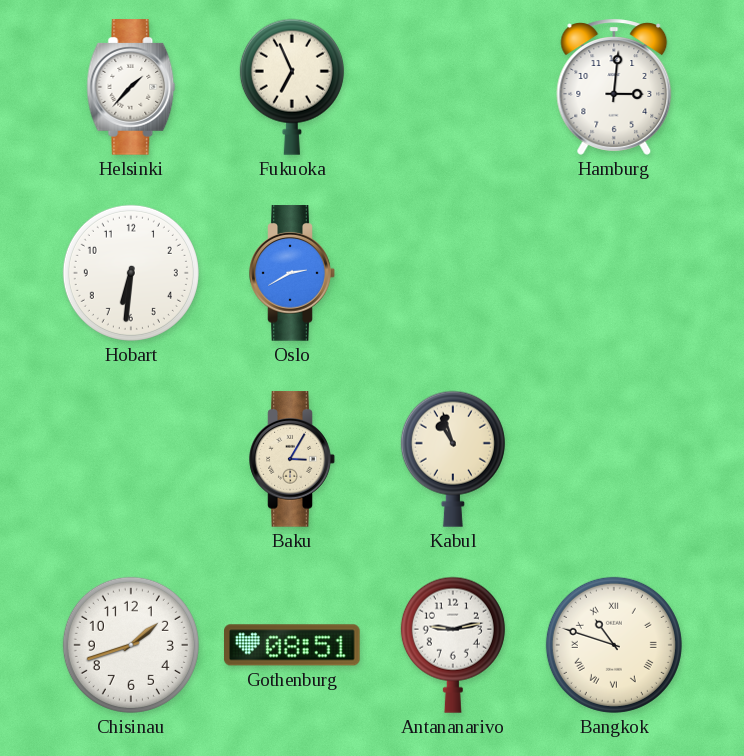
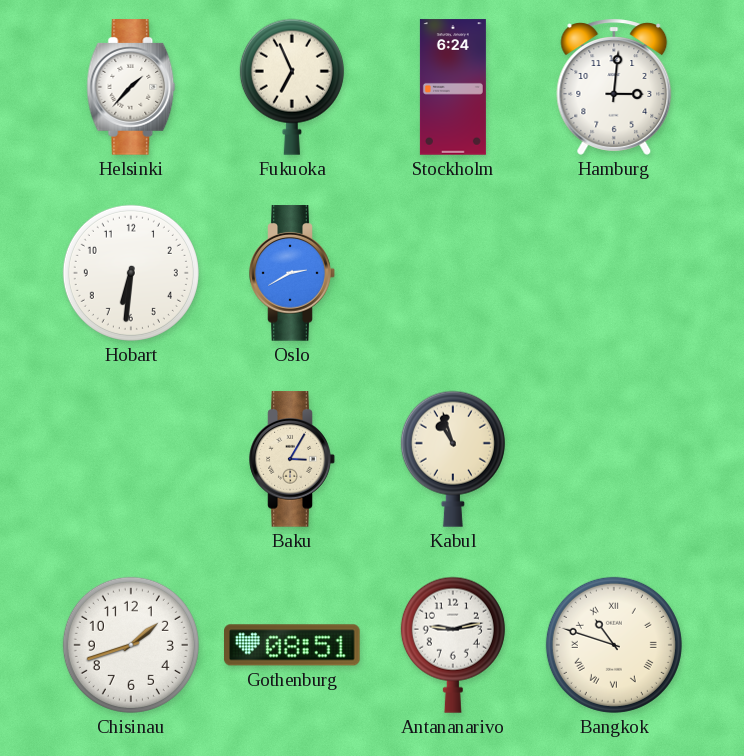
Stockholm: none -> 6:24 (453, 87)
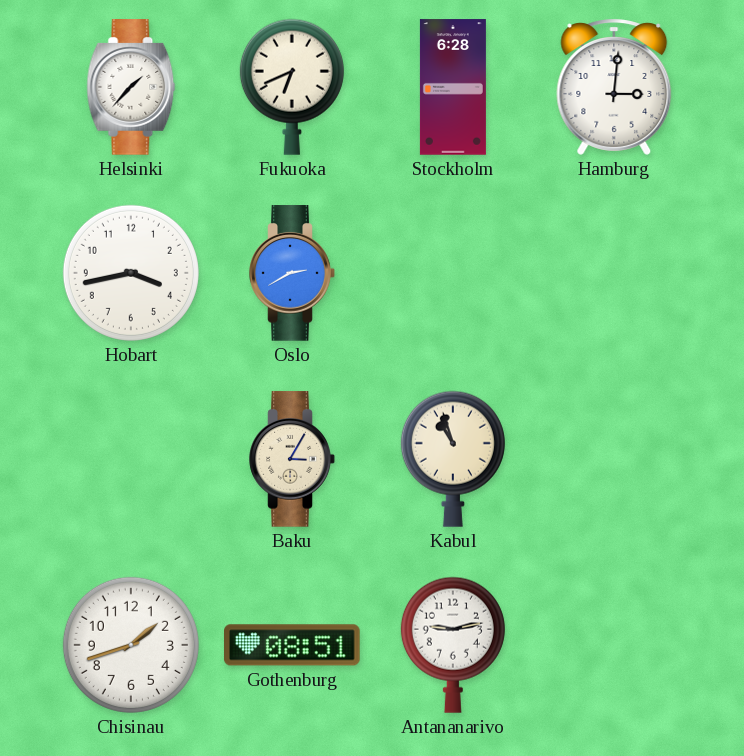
Fukuoka: 6:56 -> 6:41 (292, 87)
Stockholm: 6:24 -> 6:28 (453, 87)
Hobart: 6:31 -> 3:43 (131, 273)
Bangkok: 10:48 -> none (614, 645)
